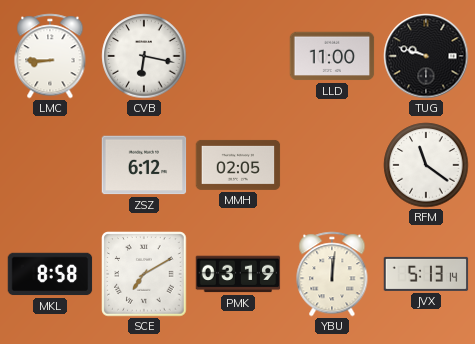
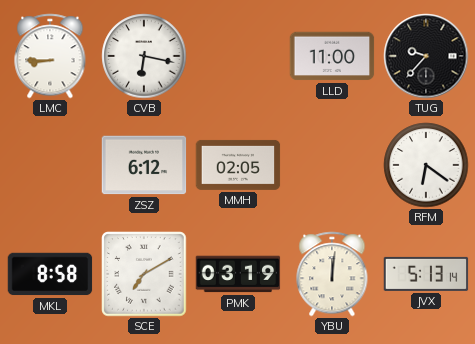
TUG: 9:48 -> 9:37 (426, 56)
RFM: 11:21 -> 6:21 (426, 165)
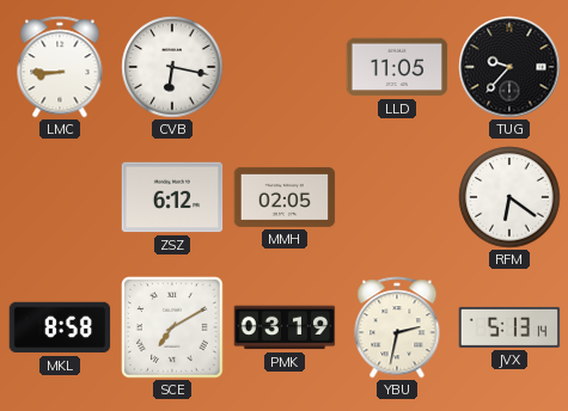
LLD: 11:00 -> 11:05 (397, 67)
YBU: 12:01 -> 2:32 (397, 327)
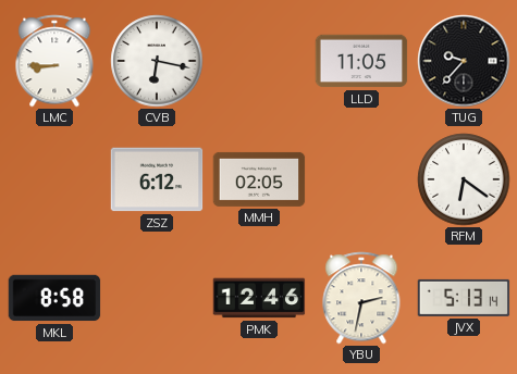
SCE: 7:10 -> none (172, 327)
PMK: 03:19 -> 12:46 (259, 298)
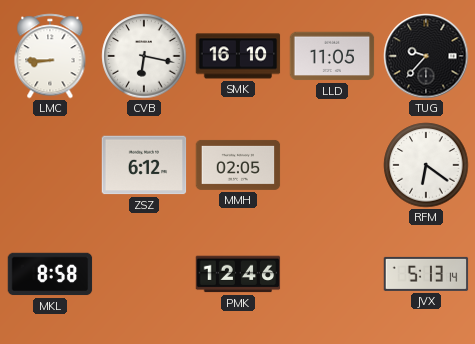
SMK: none -> 16:10 (238, 56)
YBU: 2:32 -> none (361, 298)
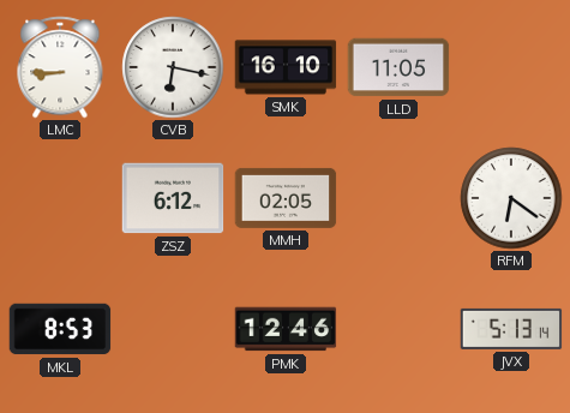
TUG: 9:37 -> none (426, 56)
MKL: 8:58 -> 8:53 (60, 329)
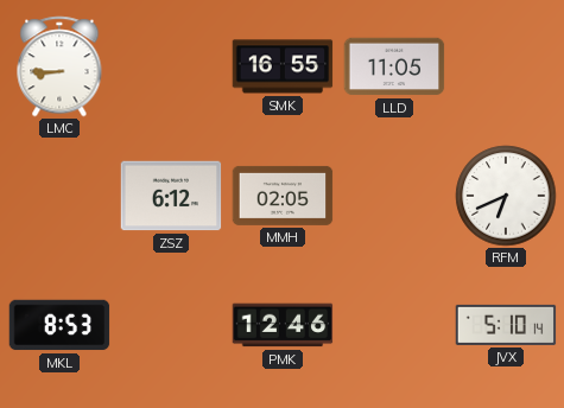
CVB: 6:17 -> none (173, 67)
SMK: 16:10 -> 16:55 (283, 66)
RFM: 6:21 -> 6:41 (506, 196)
JVX: 5:13 -> 5:10 (506, 325)
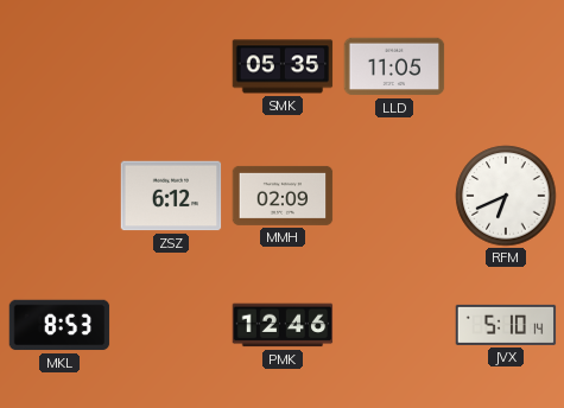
LMC: 8:45 -> none (59, 66)
SMK: 16:55 -> 05:35 (283, 66)
MMH: 02:05 -> 02:09 (283, 196)
